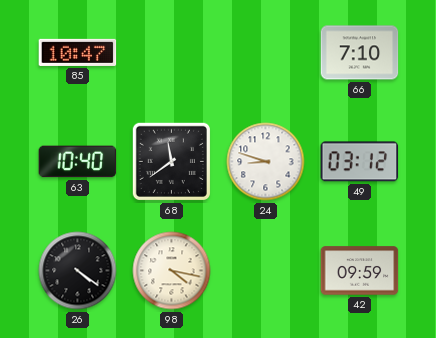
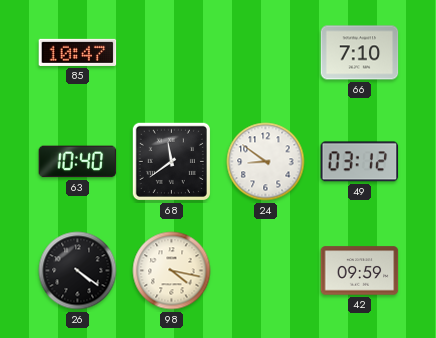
24: 8:48 -> 8:51 (266, 162)
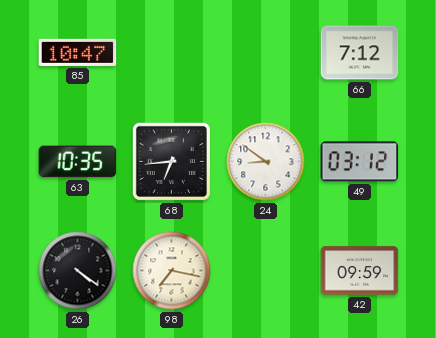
66: 7:10 -> 7:12 (360, 53)
63: 10:40 -> 10:35 (78, 162)
68: 11:39 -> 6:44 (171, 161)
98: 4:17 -> 7:17 (172, 271)
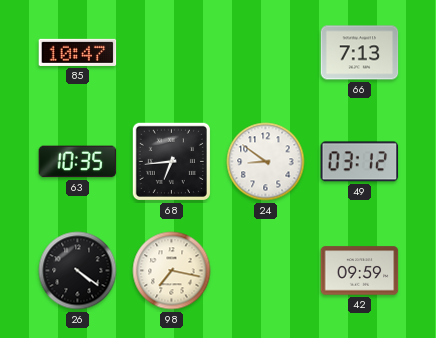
66: 7:12 -> 7:13 (360, 53)
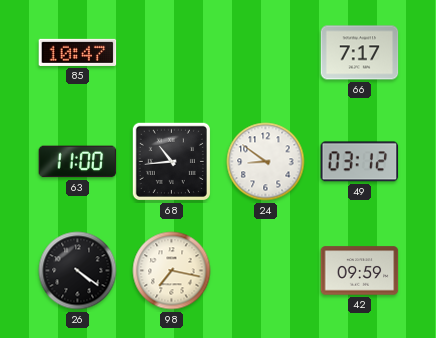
66: 7:13 -> 7:17 (360, 53)
63: 10:35 -> 11:00 (78, 162)
68: 6:44 -> 10:44 (171, 161)
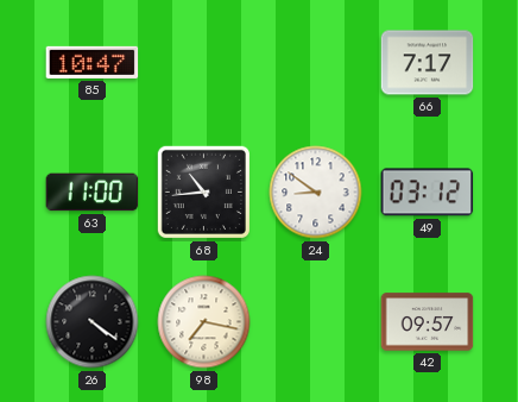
42: 09:59 -> 09:57 (428, 322)
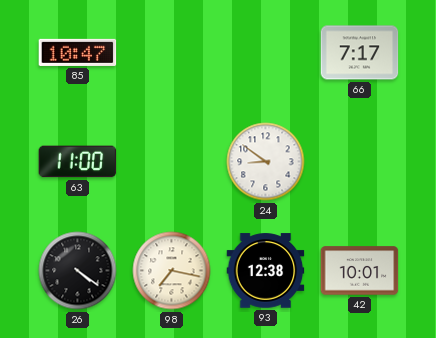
68: 10:44 -> none (203, 191)
49: 03:12 -> none (428, 193)
93: none -> 12:38 (266, 271)
42: 09:57 -> 10:01 (360, 271)
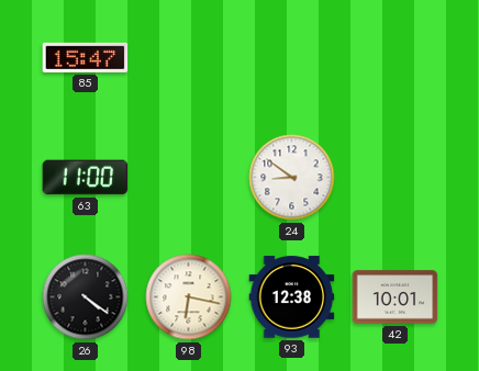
85: 10:47 -> 15:47 (86, 57)
66: 7:17 -> none (360, 53)
98: 7:17 -> 6:17 (189, 297)
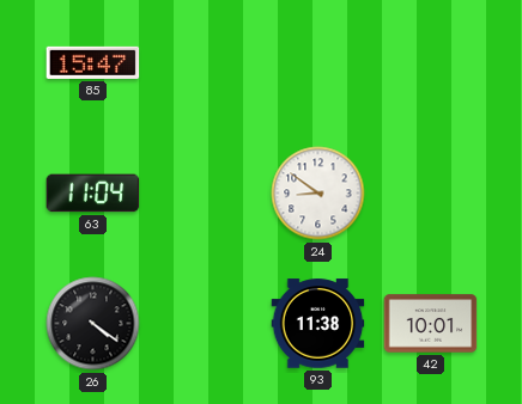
63: 11:00 -> 11:04 (93, 194)
98: 6:17 -> none (189, 297)
93: 12:38 -> 11:38 (318, 324)
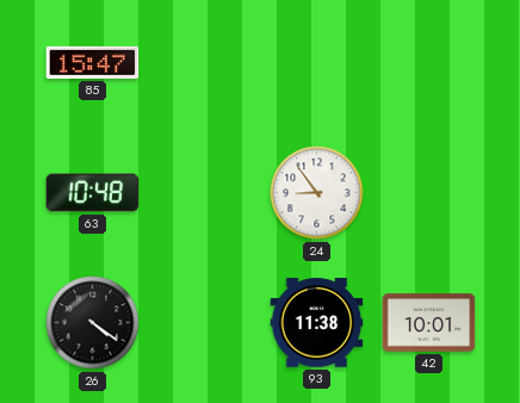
63: 11:04 -> 10:48 (93, 193)
24: 8:51 -> 8:54 (317, 193)
